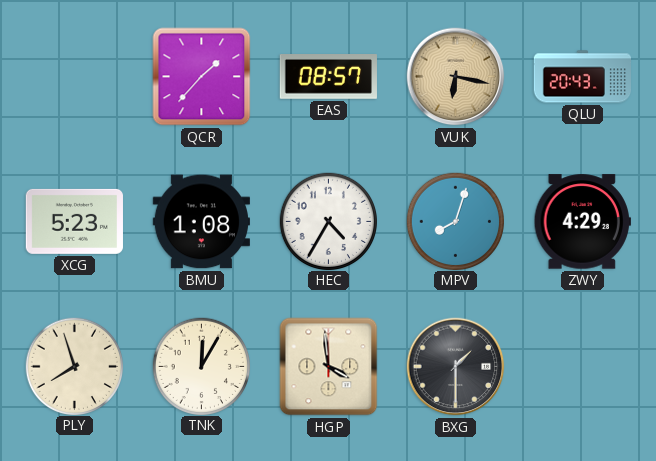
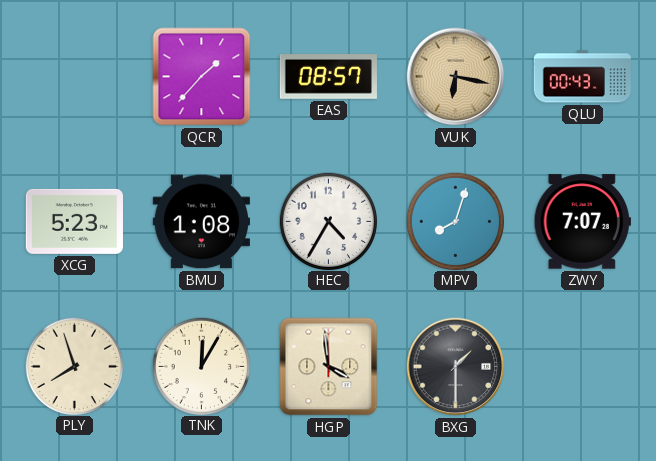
QLU: 20:43 -> 00:43 (582, 77)
ZWY: 4:29 -> 7:07 (582, 222)
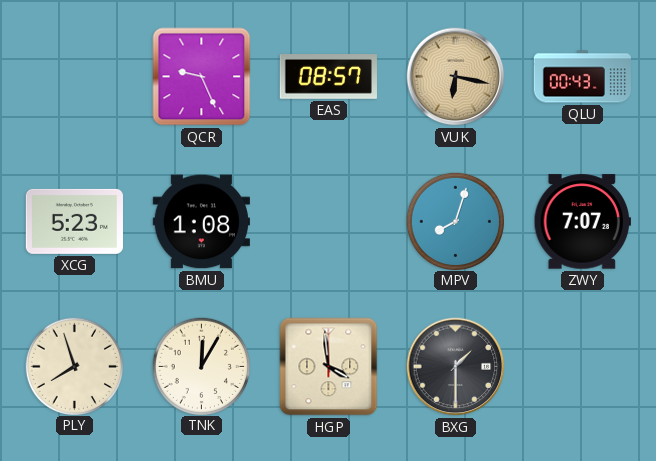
QCR: 1:37 -> 9:26 (202, 77)
HEC: 4:35 -> none (328, 221)
